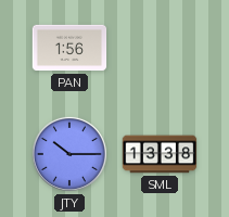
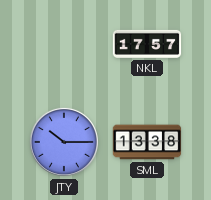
PAN: 1:56 -> none (69, 48)
NKL: none -> 17:57 (147, 44)
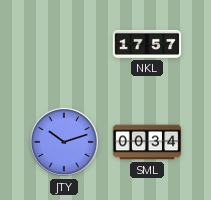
JTY: 10:15 -> 10:12 (64, 142)
SML: 13:38 -> 00:34 (147, 142)
